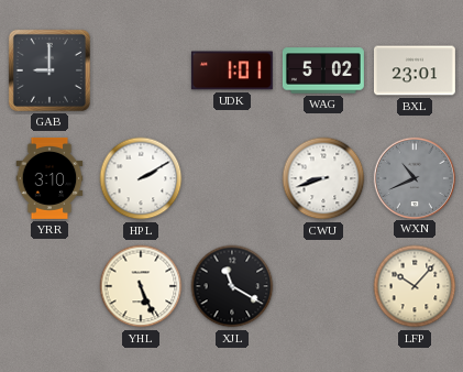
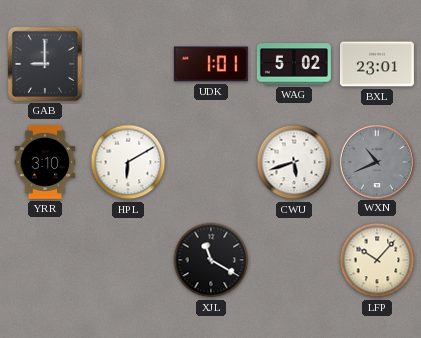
HPL: 2:10 -> 6:10 (128, 162)
CWU: 8:42 -> 5:42 (294, 162)
YHL: 5:26 -> none (141, 286)
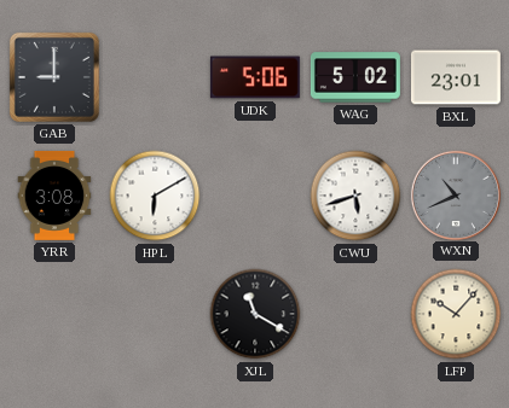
UDK: 1:01 -> 5:06 (255, 77)
YRR: 3:10 -> 3:08 (54, 196)
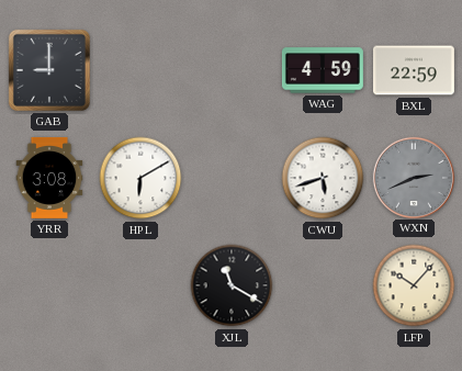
UDK: 5:06 -> none (255, 77)
WAG: 5:02 -> 4:59 (323, 70)
BXL: 23:01 -> 22:59 (414, 70)
WXN: 10:41 -> 2:41 (413, 177)
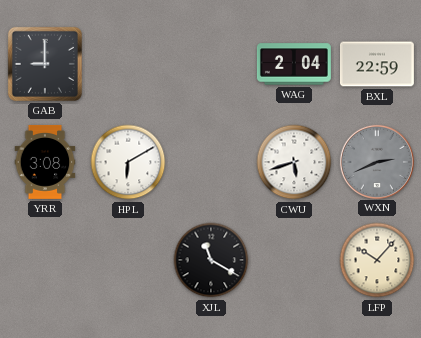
WAG: 4:59 -> 2:04 (294, 64)
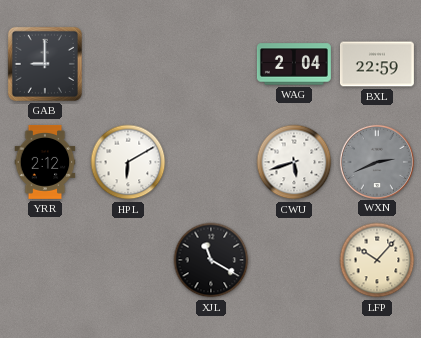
YRR: 3:08 -> 2:12 (45, 162)
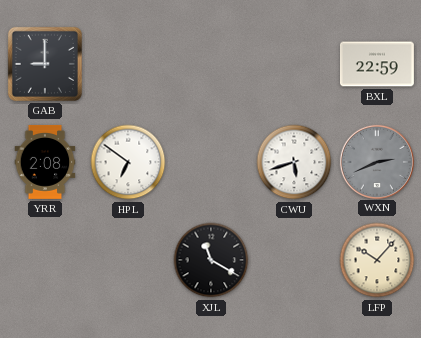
WAG: 2:04 -> none (294, 64)
YRR: 2:12 -> 2:08 (45, 162)
HPL: 6:10 -> 6:51 (128, 162)
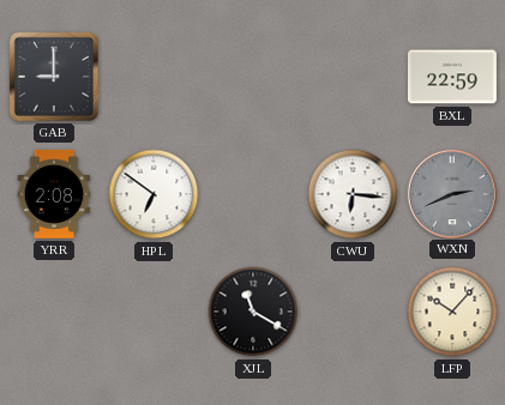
CWU: 5:42 -> 6:16 (353, 194)
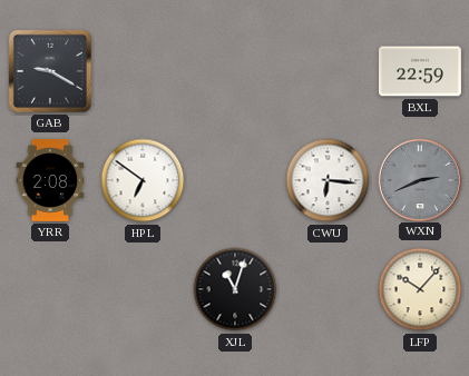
GAB: 9:00 -> 9:20 (50, 71)
XJL: 11:20 -> 11:03 (235, 289)
